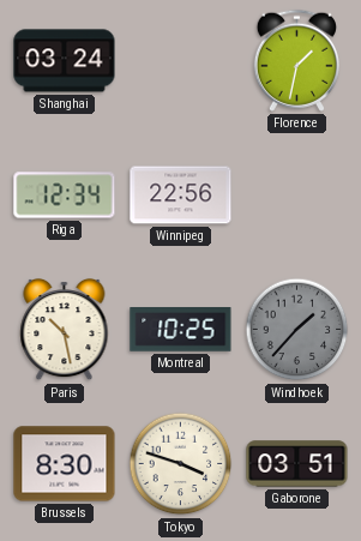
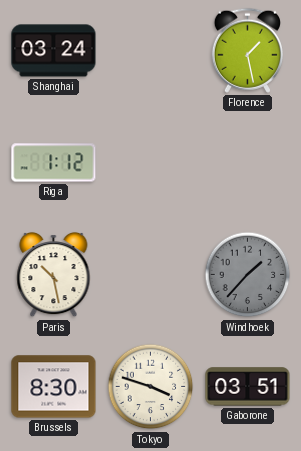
Florence: 1:32 -> 1:28 (247, 50)
Riga: 12:34 -> 1:12 (54, 163)
Winnipeg: 22:56 -> none (181, 196)
Montreal: 10:25 -> none (181, 330)
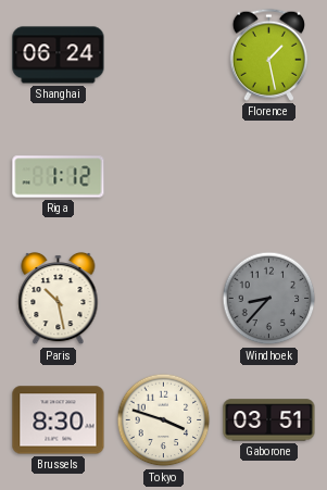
Shanghai: 03:24 -> 06:24 (59, 55)
Windhoek: 1:37 -> 8:37 (269, 299)
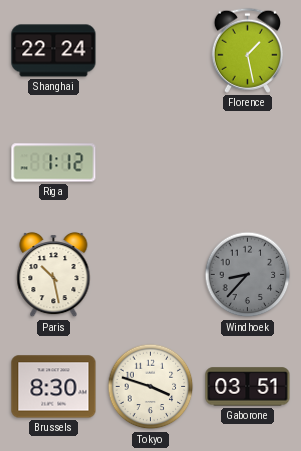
Shanghai: 06:24 -> 22:24 (54, 51)
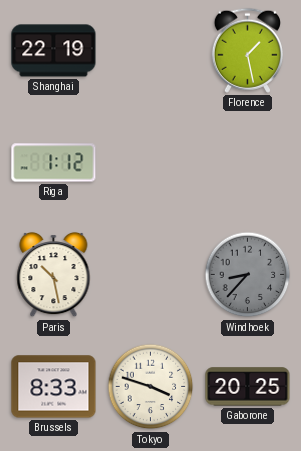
Shanghai: 22:24 -> 22:19 (54, 51)
Brussels: 8:30 -> 8:33 (54, 387)
Gaborone: 03:51 -> 20:25 (248, 387)
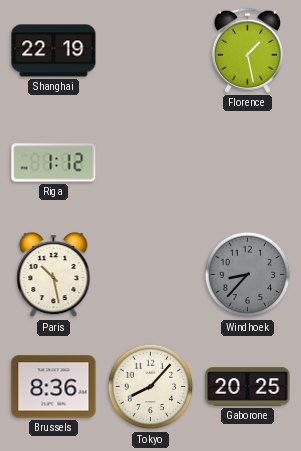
Brussels: 8:33 -> 8:36 (54, 387)
Tokyo: 3:48 -> 8:07 (151, 387)
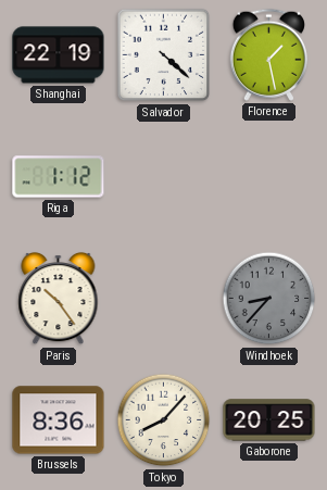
Salvador: none -> 4:22 (164, 55)
Paris: 10:28 -> 10:24 (59, 299)
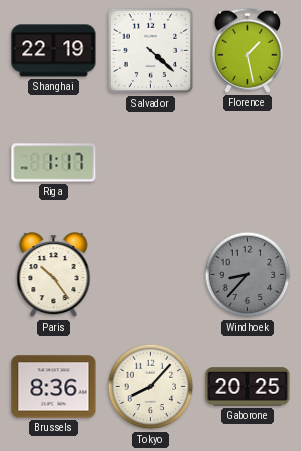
Riga: 1:12 -> 1:17 (54, 163)
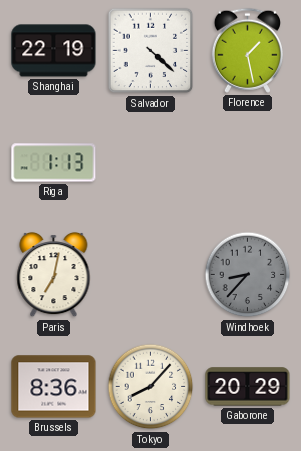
Riga: 1:17 -> 1:13 (54, 163)
Paris: 10:24 -> 7:02 (54, 275)
Gaborone: 20:25 -> 20:29 (248, 387)
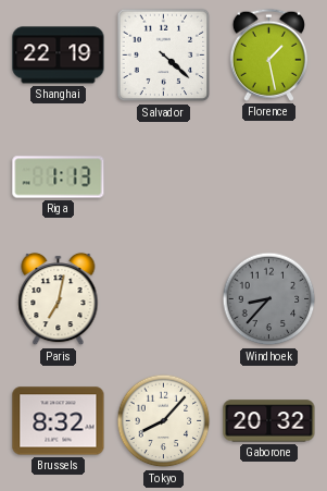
Brussels: 8:36 -> 8:32 (59, 421)
Gaborone: 20:29 -> 20:32 (269, 421)
